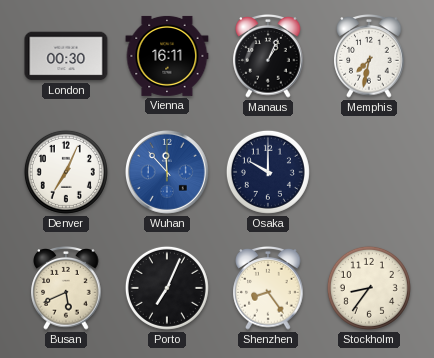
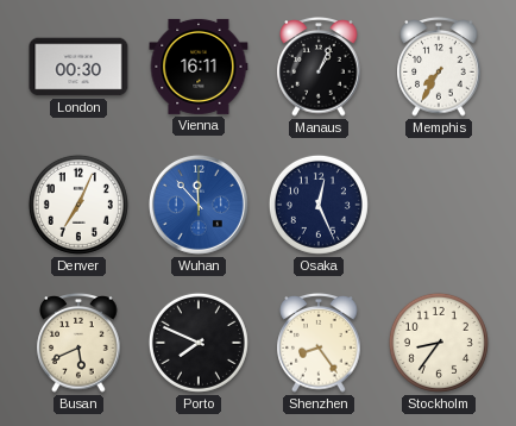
Memphis: 7:32 -> 7:35 (439, 67)
Osaka: 10:00 -> 12:26 (319, 205)
Porto: 7:04 -> 7:49 (199, 343)
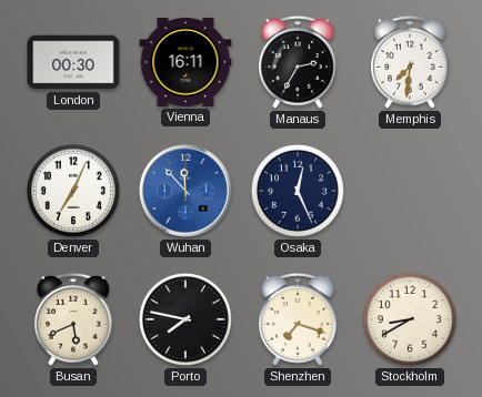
Manaus: 1:04 -> 2:35 (298, 62)
Memphis: 7:35 -> 7:31 (410, 62)
Porto: 7:49 -> 7:47 (185, 319)
Shenzhen: 8:24 -> 7:18 (298, 319)
Stockholm: 8:36 -> 8:40 (410, 319)
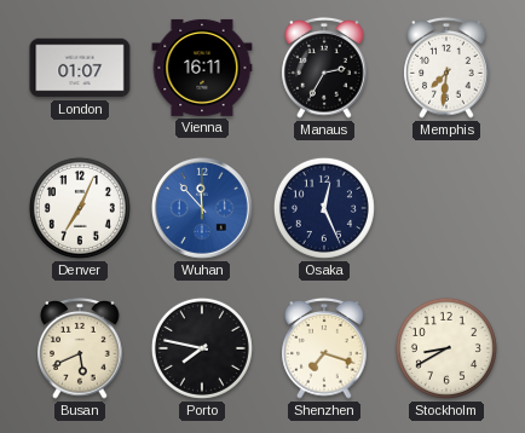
London: 00:30 -> 01:07 (80, 68)
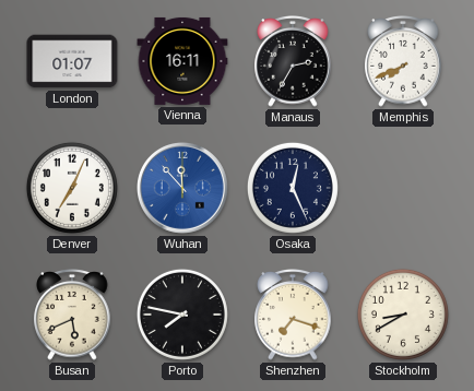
Memphis: 7:31 -> 7:41 (403, 61)
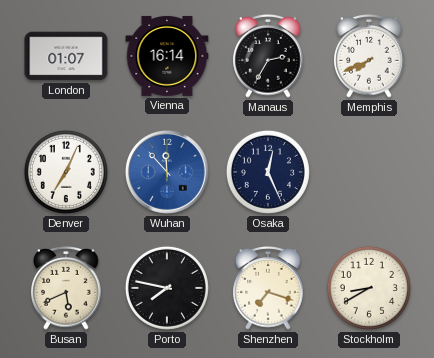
Vienna: 16:11 -> 16:14 (167, 56)
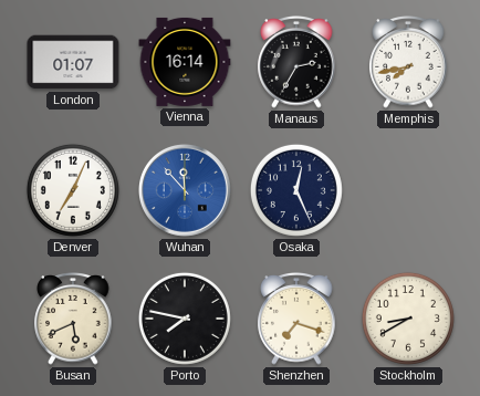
Memphis: 7:41 -> 7:43 (408, 62)
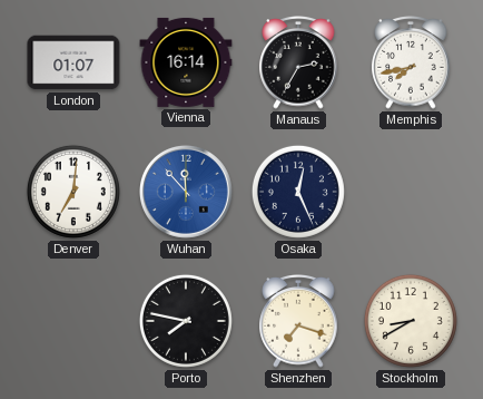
Denver: 7:04 -> 7:01 (73, 192)
Busan: 5:41 -> none (73, 319)
